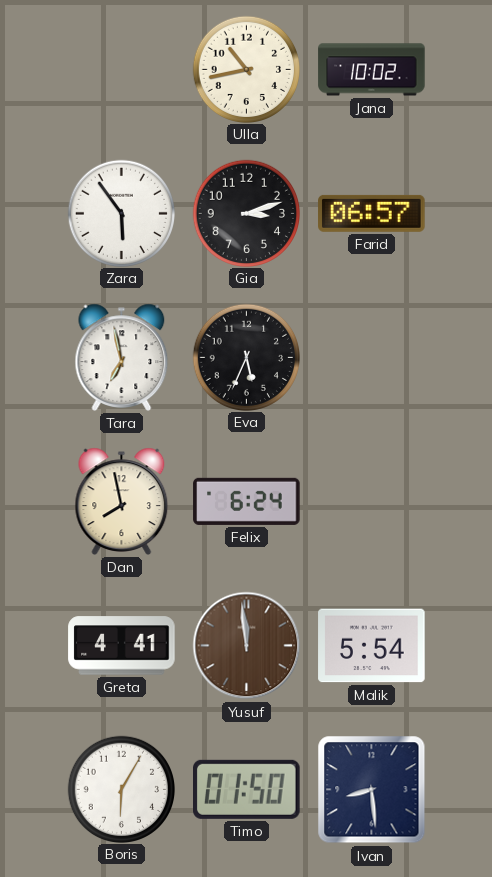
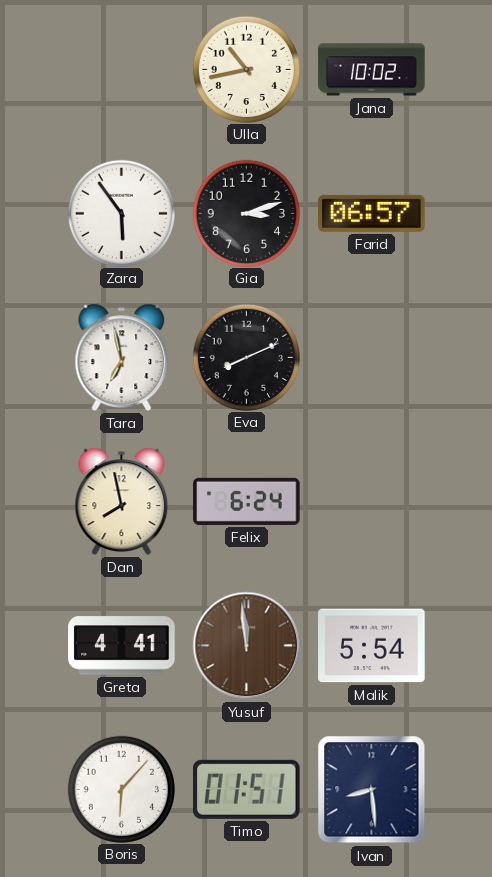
Eva: 5:34 -> 8:11 (246, 357)
Boris: 6:05 -> 6:07 (121, 789)
Timo: 01:50 -> 01:51 (247, 789)
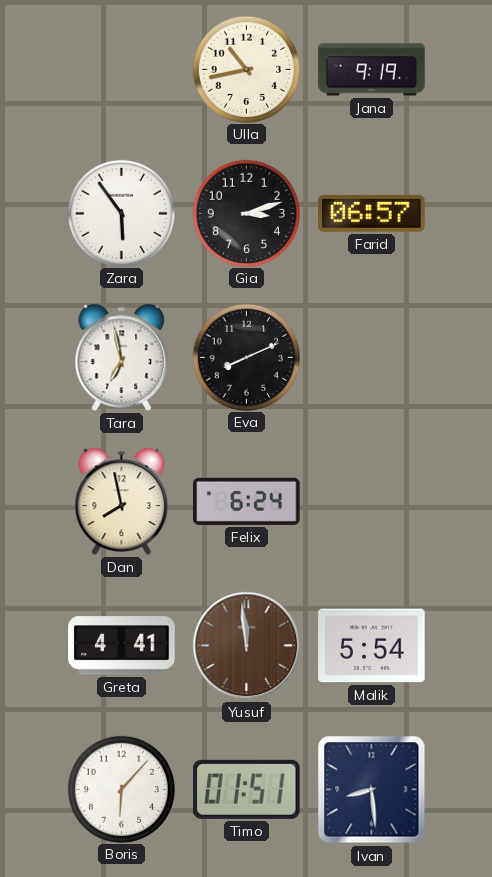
Jana: 10:02 -> 9:19 (372, 70)
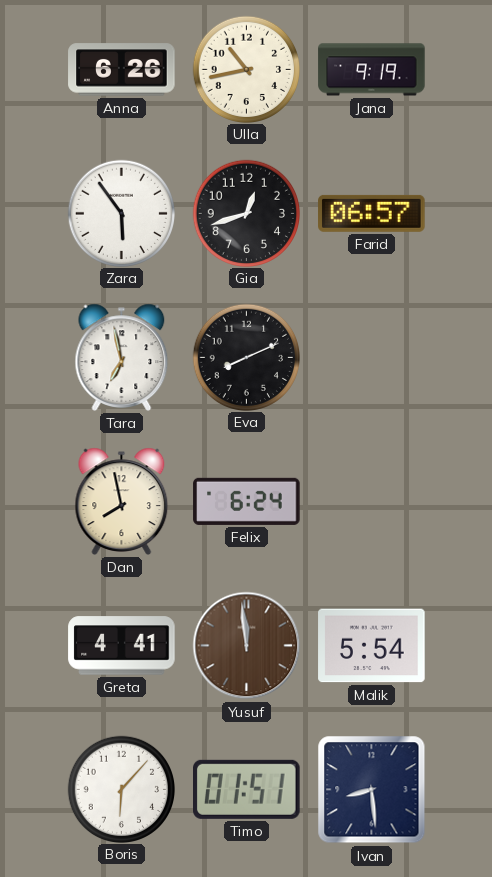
Anna: none -> 6:26 (122, 70)
Gia: 3:12 -> 12:42 (246, 213)
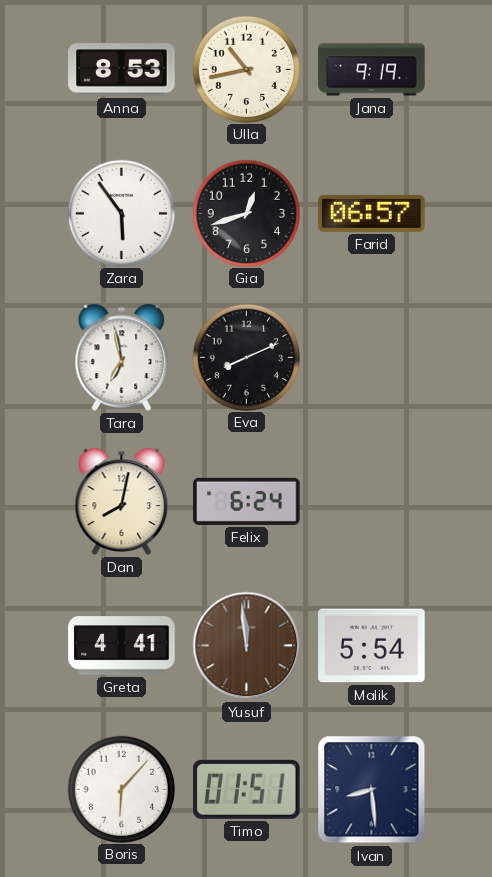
Anna: 6:26 -> 8:53 (122, 70)
Dan: 7:58 -> 8:02 (122, 501)
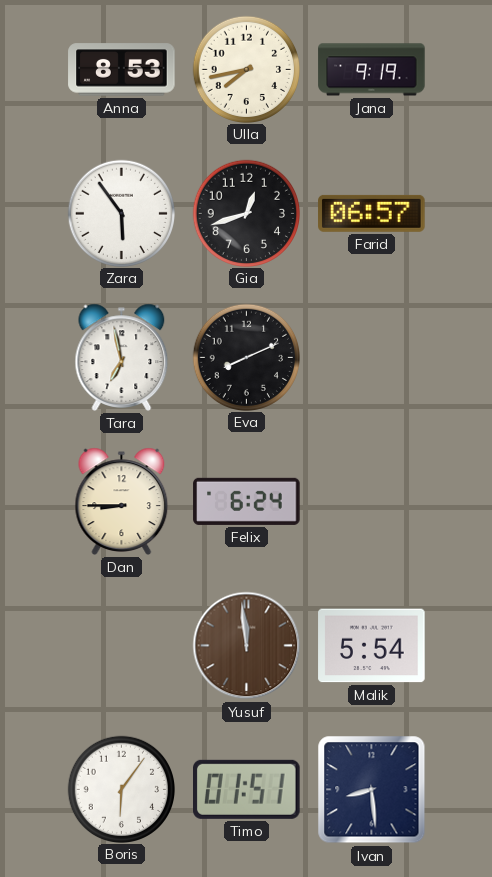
Ulla: 10:43 -> 7:43 (246, 69)
Dan: 8:02 -> 8:45 (122, 501)
Greta: 4:41 -> none (122, 646)
Boris: 6:07 -> 6:06 (121, 789)
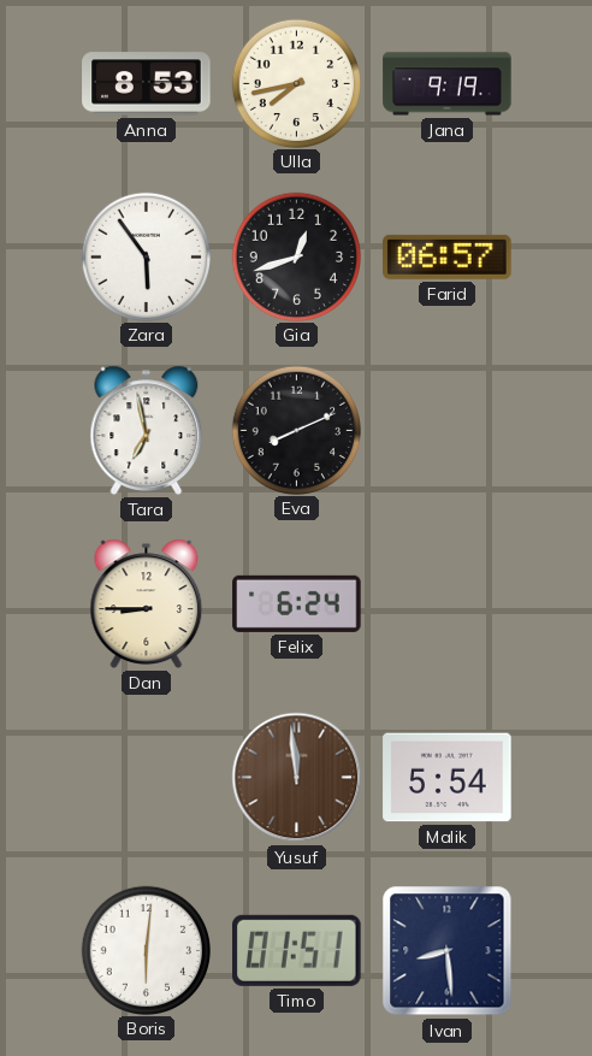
Boris: 6:06 -> 6:01 (146, 950)
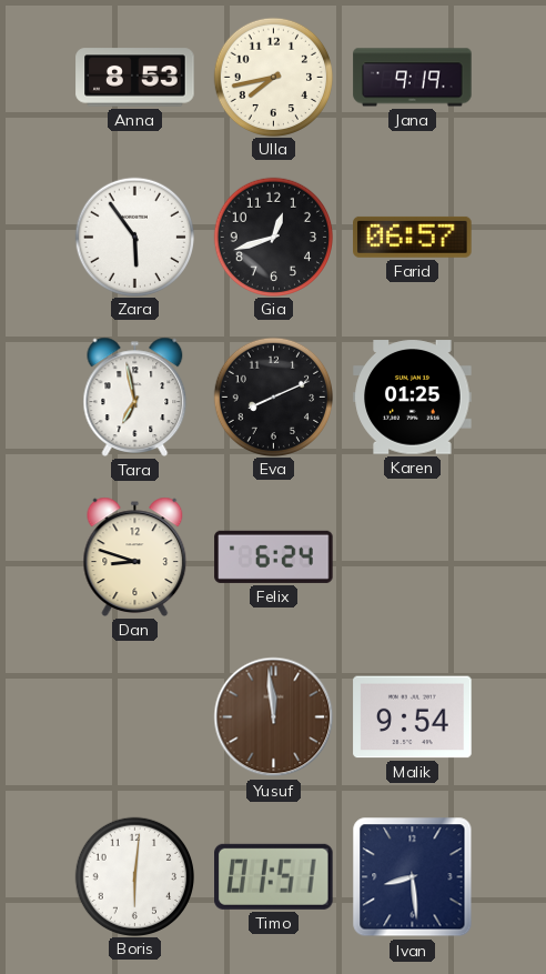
Karen: none -> 01:25 (413, 398)
Dan: 8:45 -> 8:48 (135, 556)
Malik: 5:54 -> 9:54 (413, 717)
